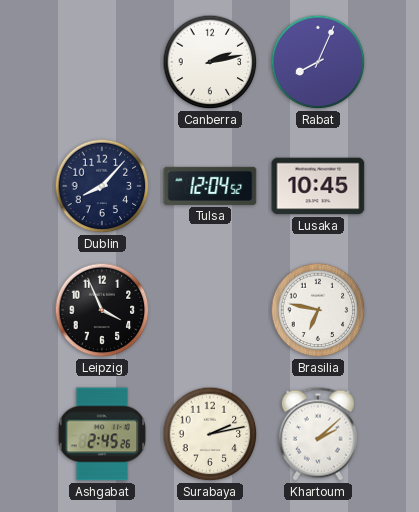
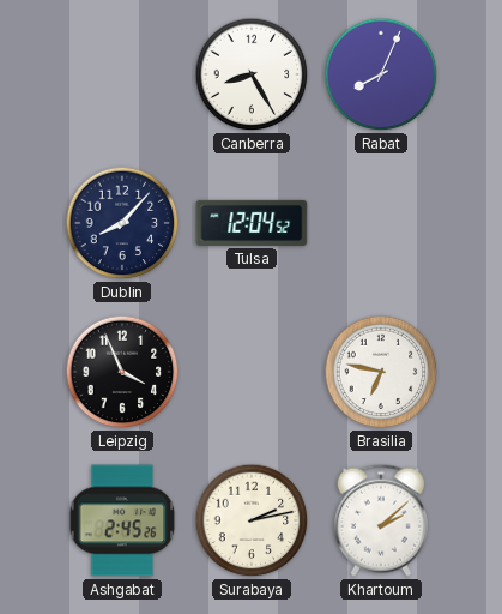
Canberra: 2:13 -> 8:25 (252, 74)
Lusaka: 10:45 -> none (318, 186)
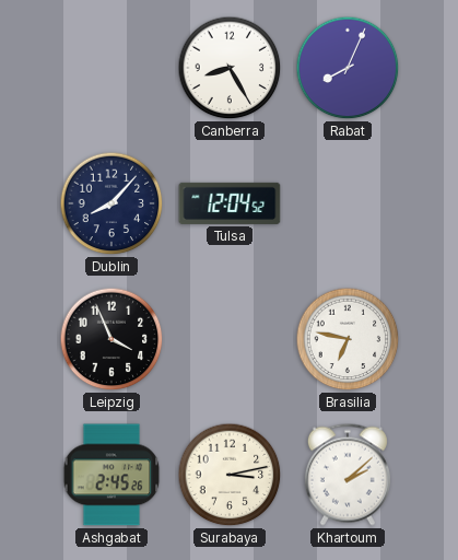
Surabaya: 2:13 -> 3:13 (230, 475)
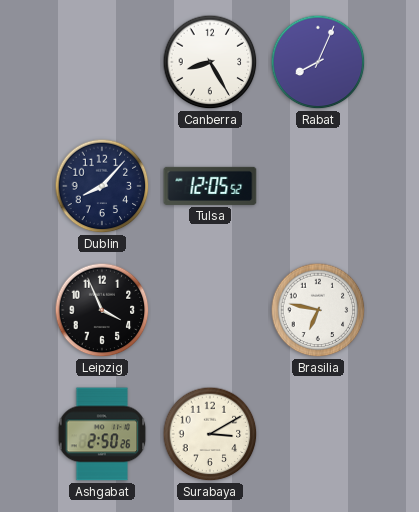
Tulsa: 12:04 -> 12:05 (210, 186)
Ashgabat: 2:45 -> 2:50 (102, 434)
Surabaya: 3:13 -> 3:10 (210, 434)
Khartoum: 2:08 -> none (348, 475)
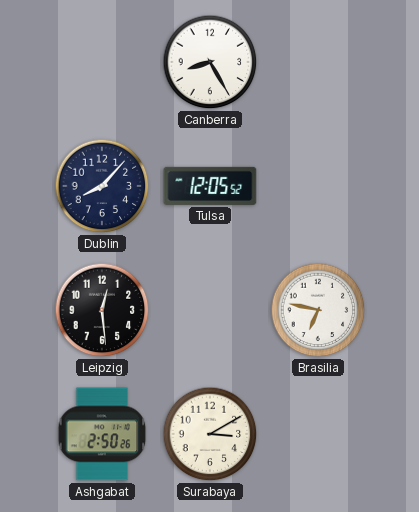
Rabat: 8:04 -> none (318, 62)
Leipzig: 3:56 -> 12:29 (102, 310)
